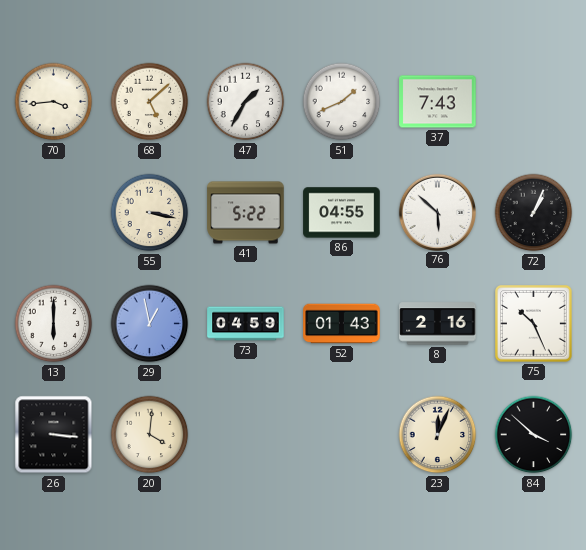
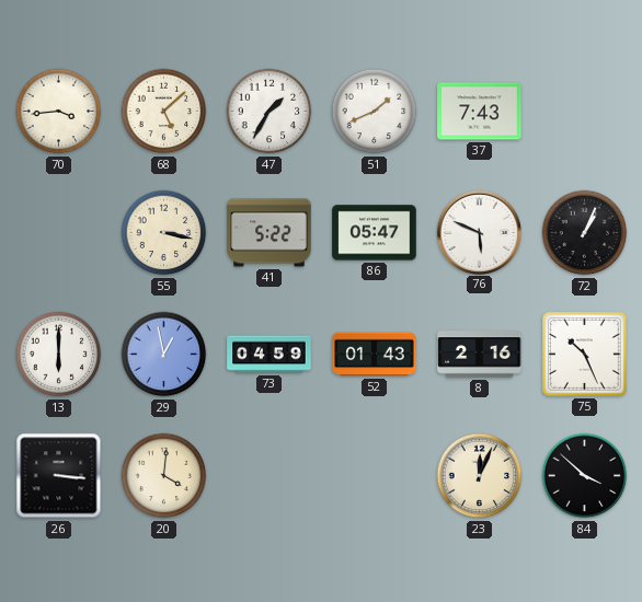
86: 04:55 -> 05:47 (375, 233)
76: 5:52 -> 5:49 (479, 232)
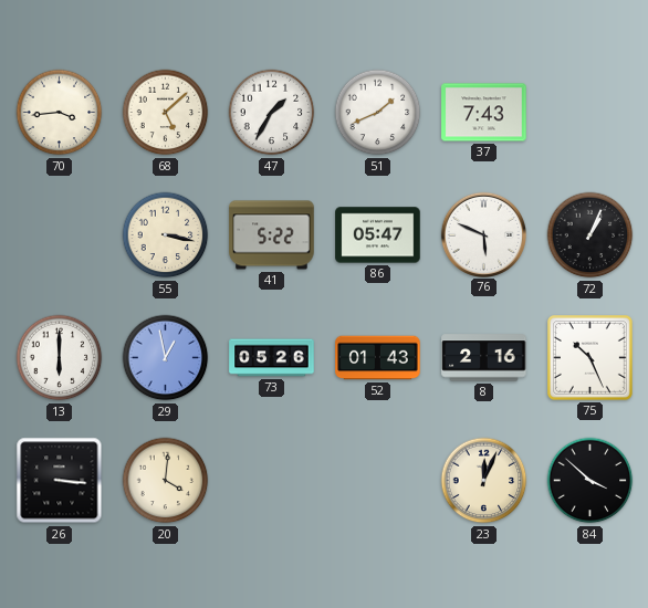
73: 04:59 -> 05:26 (272, 358)
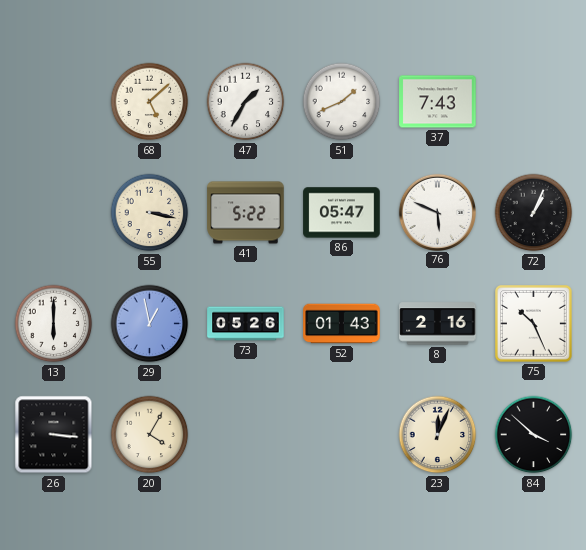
70: 3:44 -> none (60, 113)
20: 4:01 -> 4:05 (150, 435)
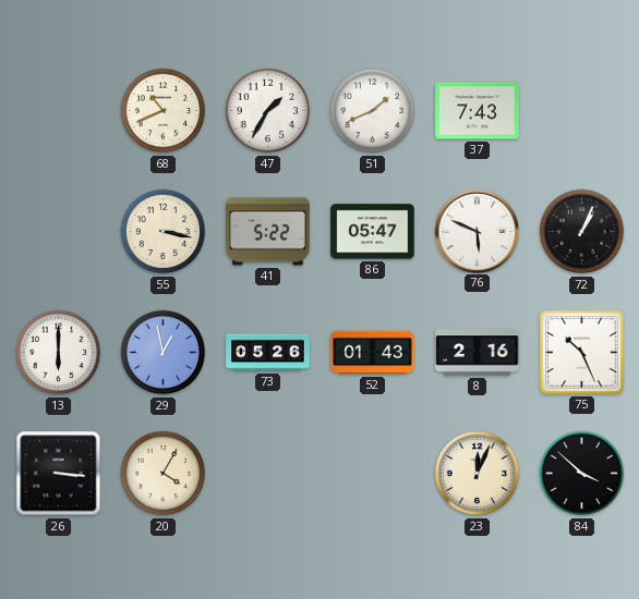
68: 5:08 -> 10:41 (164, 111)
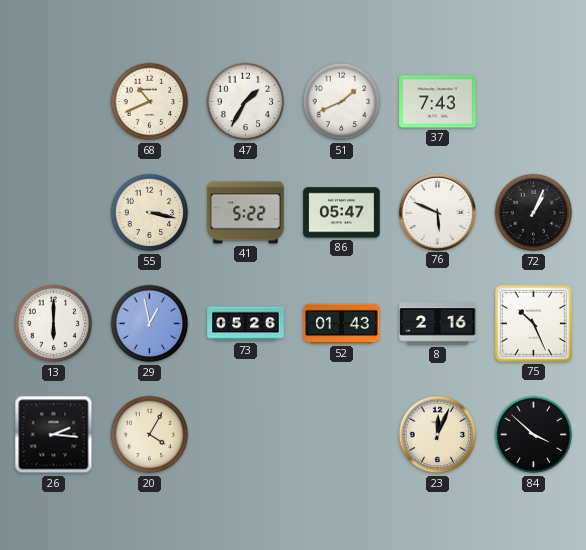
26: 3:16 -> 2:16 (54, 435)
